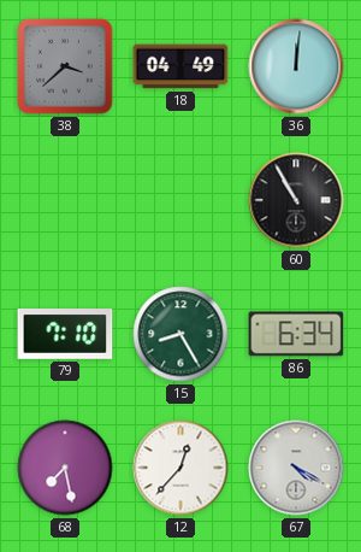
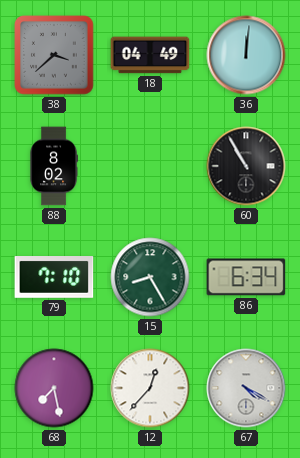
88: none -> 8:02 (53, 166)
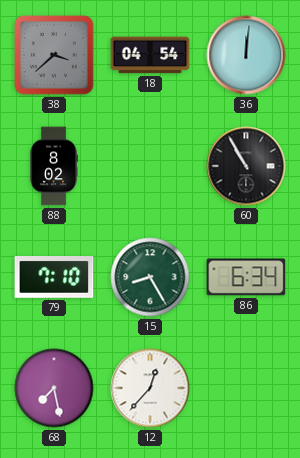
18: 04:49 -> 04:54 (150, 55)
67: 4:20 -> none (246, 388)
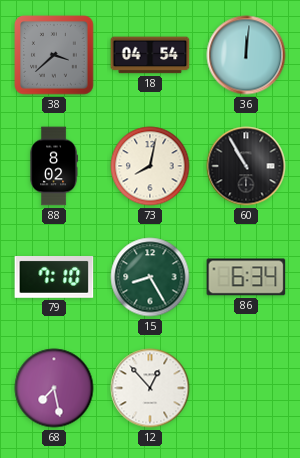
73: none -> 8:02 (150, 166)
12: 12:37 -> 12:53 (150, 388)
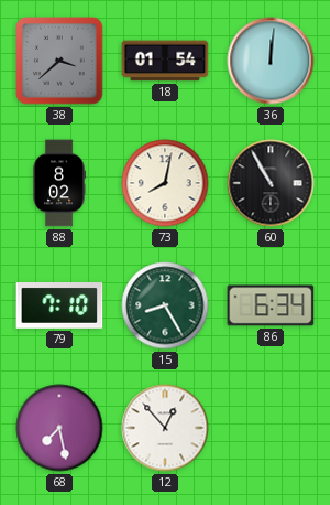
18: 04:54 -> 01:54 (165, 61)
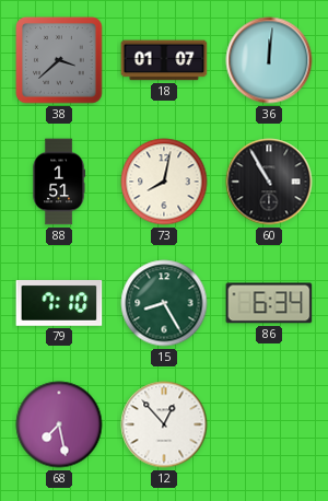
18: 01:54 -> 01:07 (164, 60)
88: 8:02 -> 1:51 (58, 182)
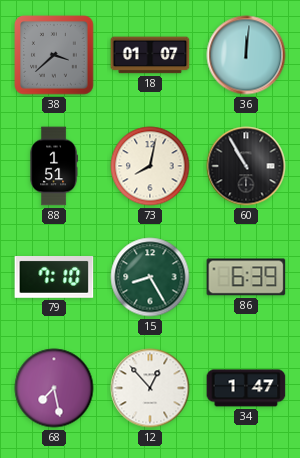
86: 6:34 -> 6:39 (246, 277)
34: none -> 1:47 (246, 388)
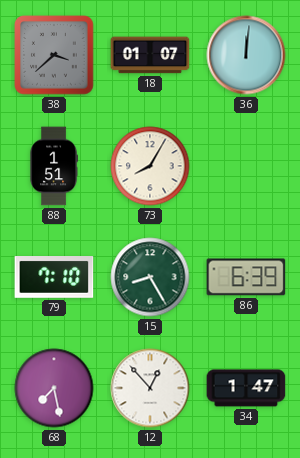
73: 8:02 -> 8:05 (150, 166)
60: 10:55 -> none (246, 166)
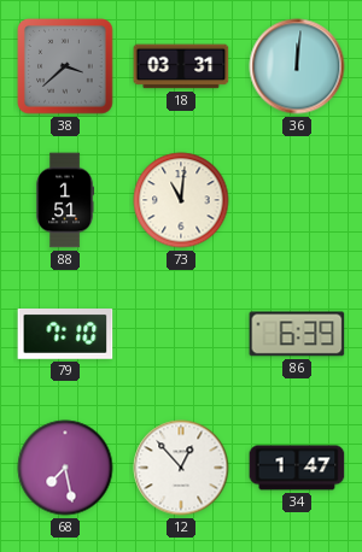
18: 01:07 -> 03:31 (181, 66)
73: 8:05 -> 11:01 (181, 200)
15: 8:25 -> none (150, 277)
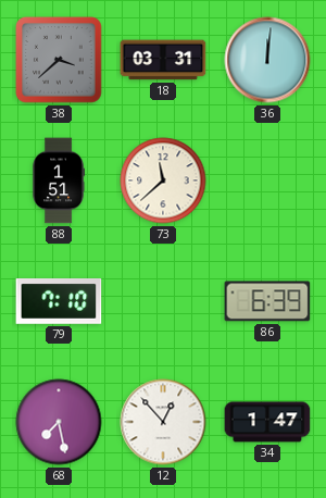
73: 11:01 -> 11:38 (163, 180)
